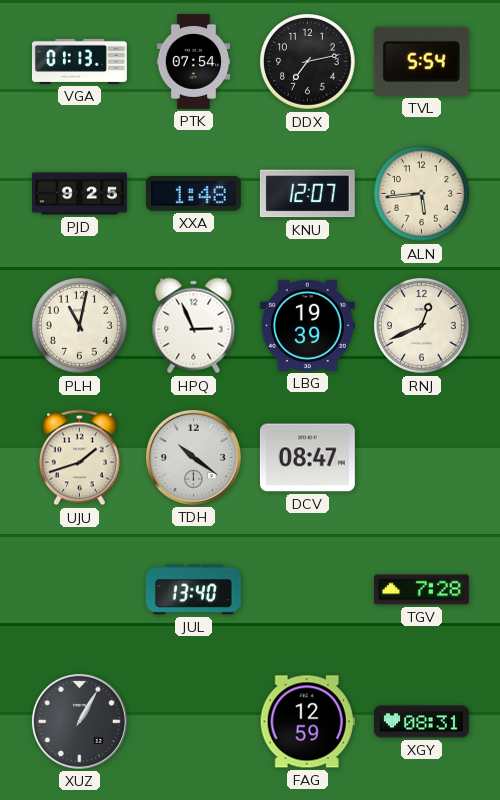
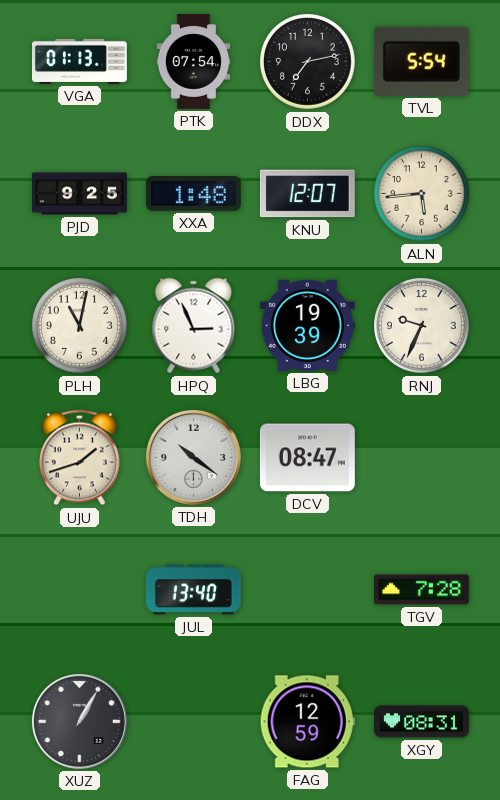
RNJ: 12:41 -> 9:34 (422, 326)
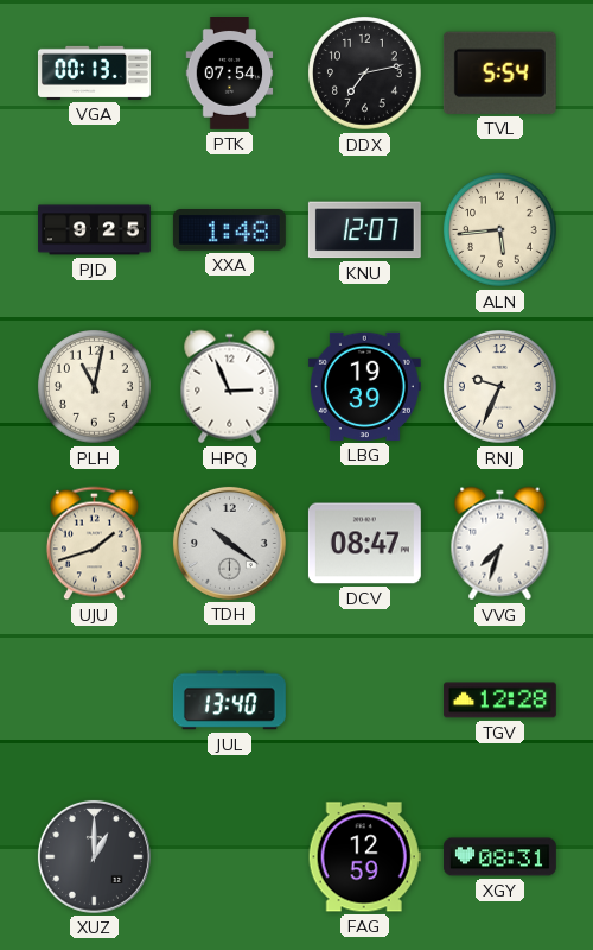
VGA: 01:13 -> 00:13 (94, 72)
VVG: none -> 7:33 (500, 544)
TGV: 7:28 -> 12:28 (499, 701)
XUZ: 1:05 -> 1:00 (94, 856)
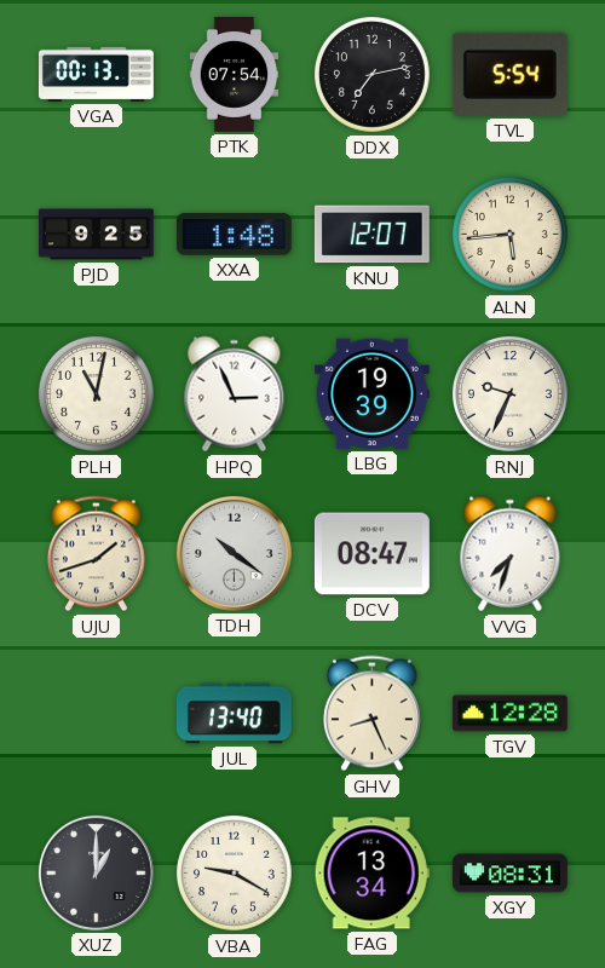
GHV: none -> 8:26 (371, 714)
VBA: none -> 9:20 (235, 874)
FAG: 12:59 -> 13:34 (371, 874)
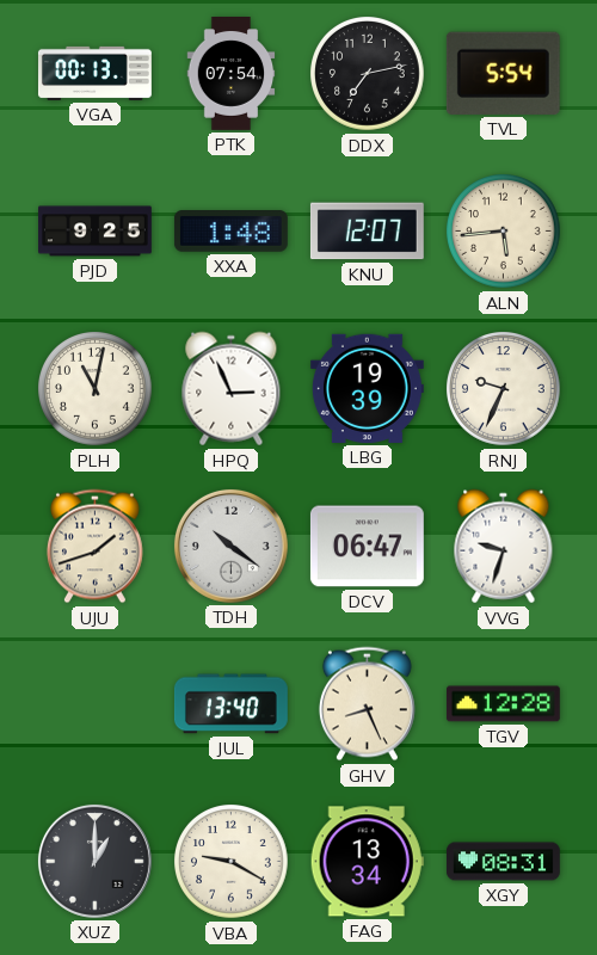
DCV: 08:47 -> 06:47 (367, 547)
VVG: 7:33 -> 9:33 (504, 547)
